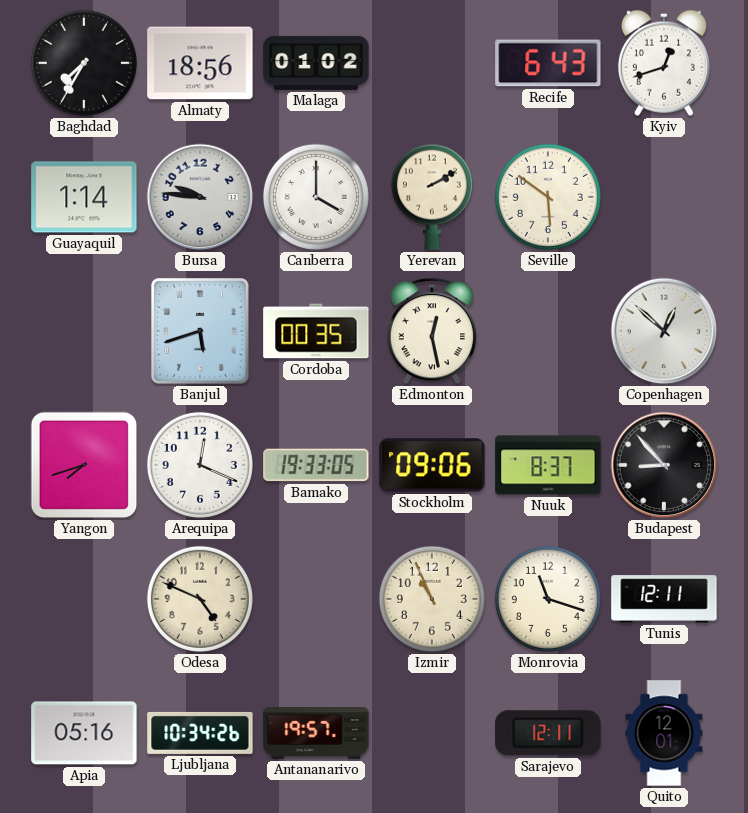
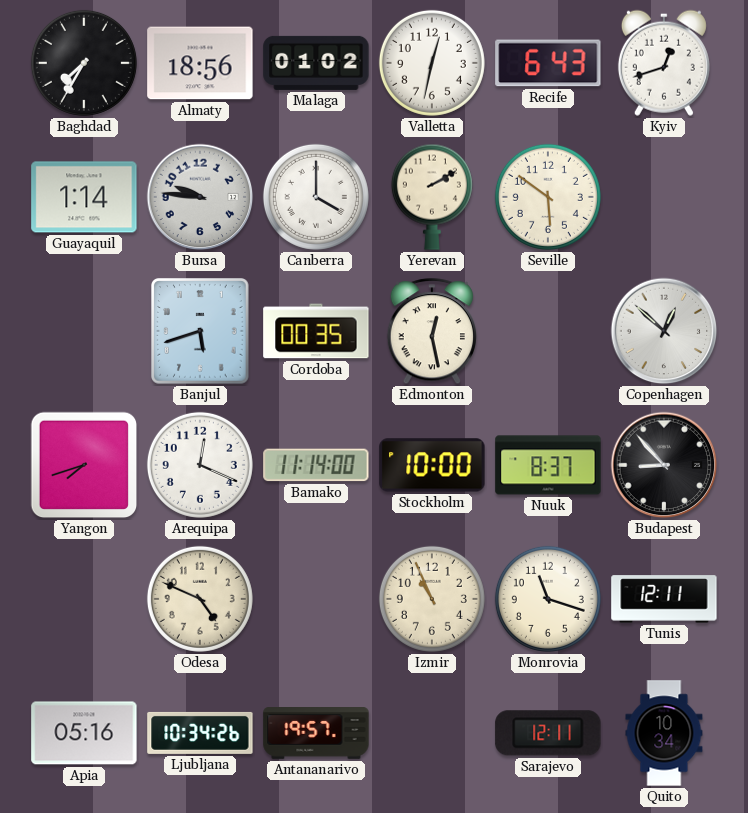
Valletta: none -> 12:32 (432, 63)
Bamako: 19:33 -> 11:14 (316, 465)
Stockholm: 09:06 -> 10:00 (432, 465)
Quito: 12:01 -> 10:34 (664, 733)
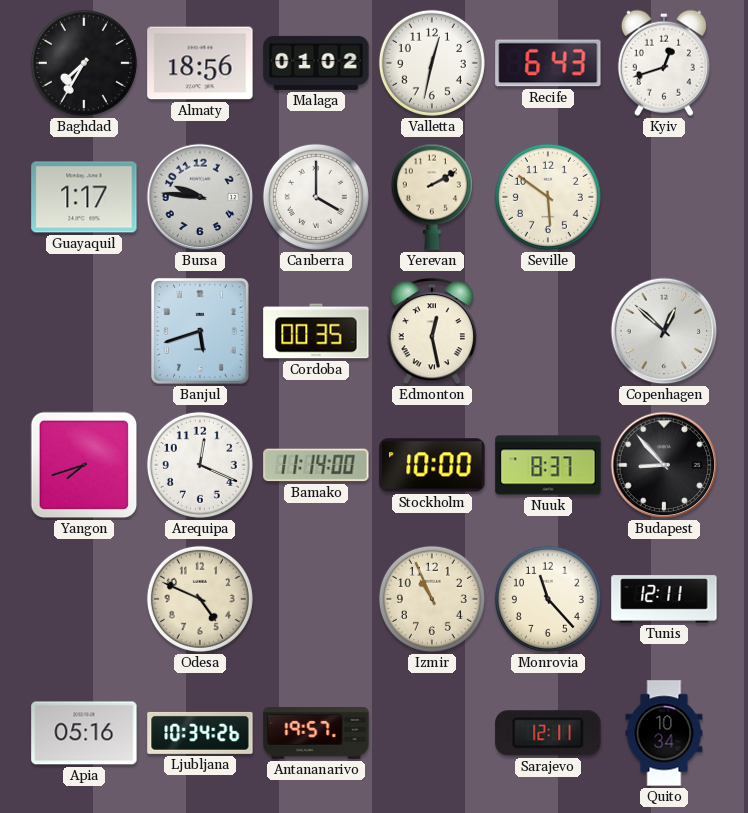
Guayaquil: 1:14 -> 1:17 (84, 197)
Monrovia: 11:18 -> 11:23 (548, 599)
